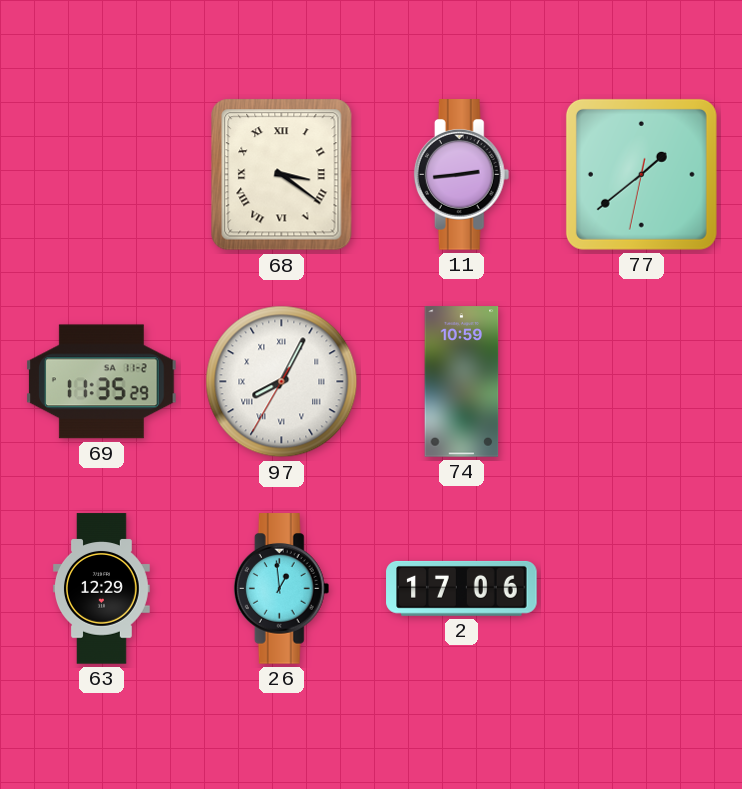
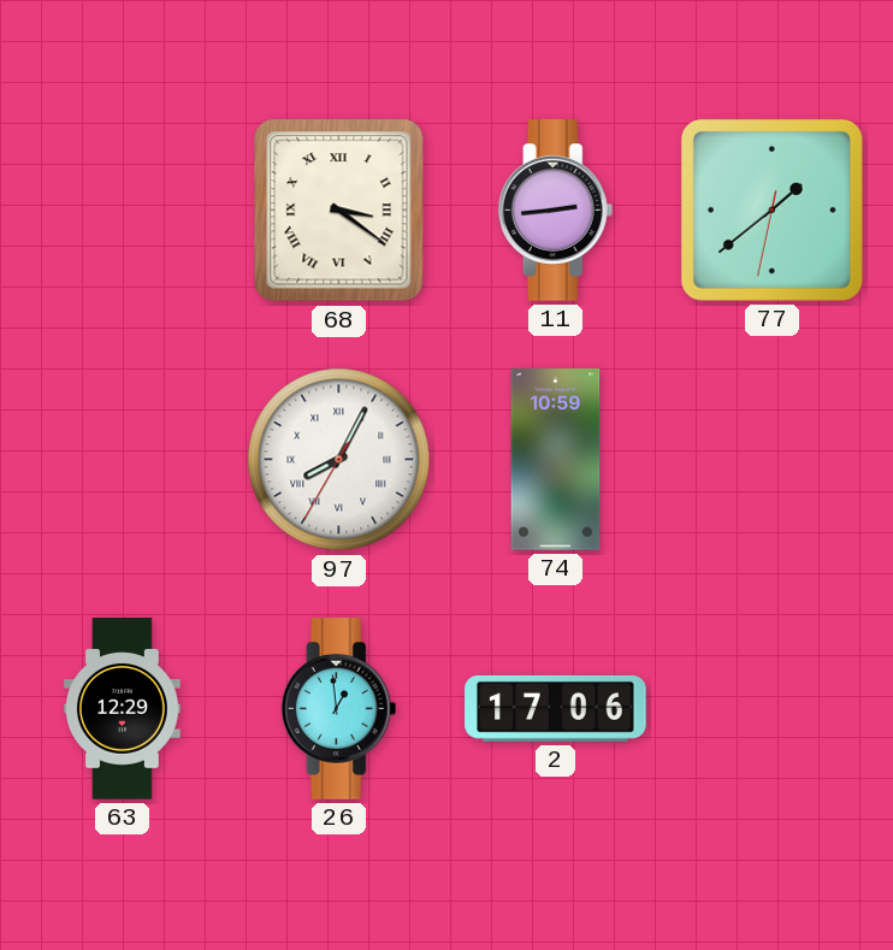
69: 11:35 -> none (102, 382)
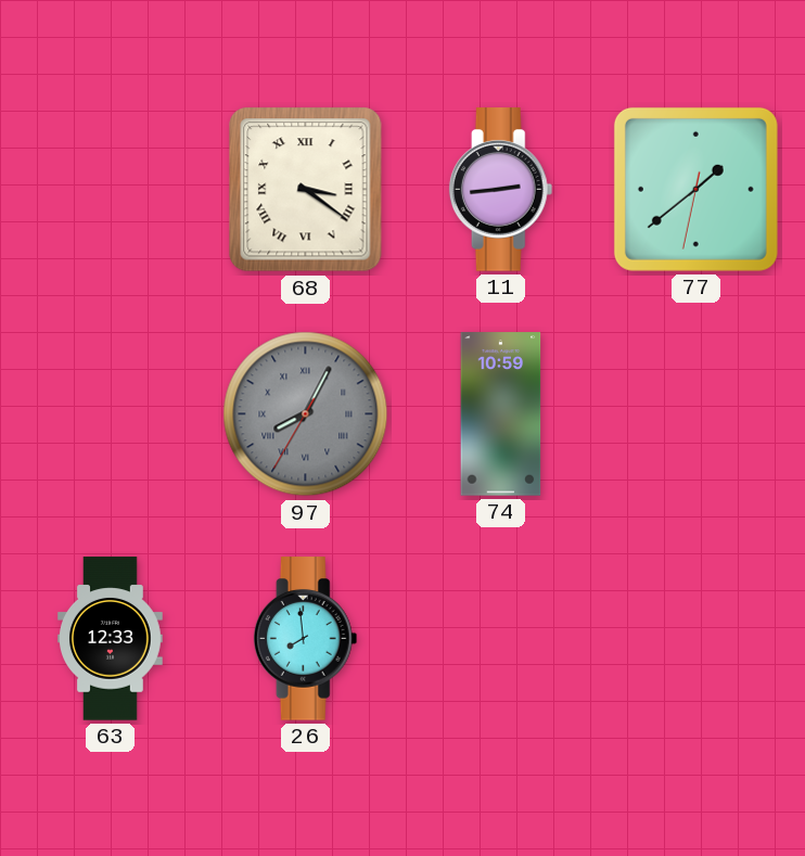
97 dial: white -> grey (306, 414)
63: 12:29 -> 12:33 (111, 639)
26: 12:59 -> 7:59 (306, 639)
2: 17:06 -> none (556, 708)
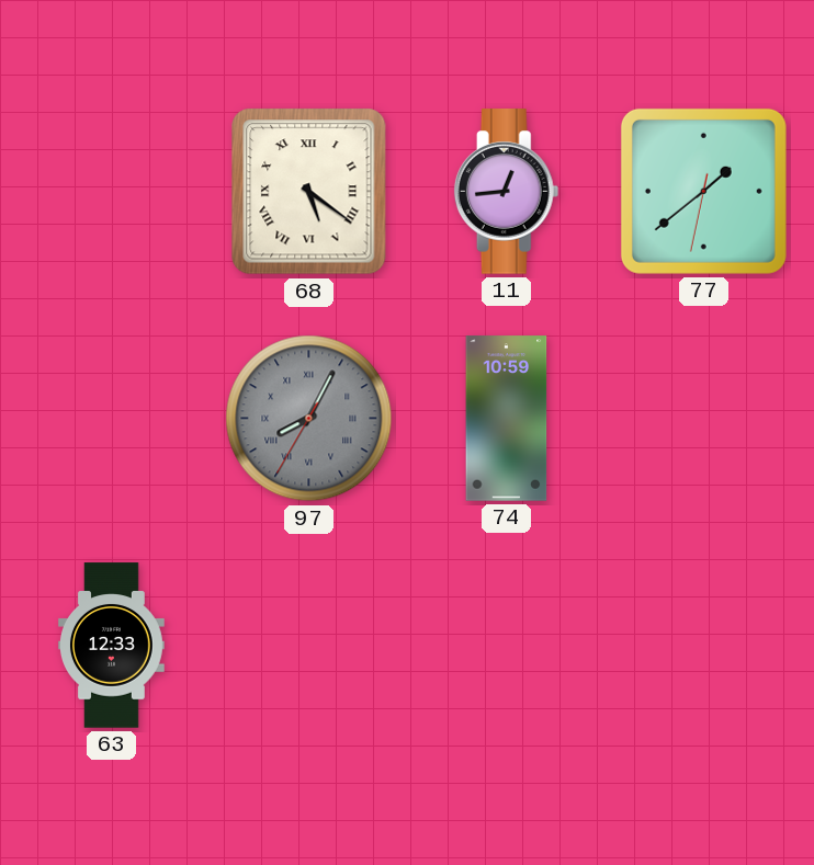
68: 3:21 -> 5:21 (309, 192)
11: 2:44 -> 12:44 (507, 192)
26: 7:59 -> none (306, 639)
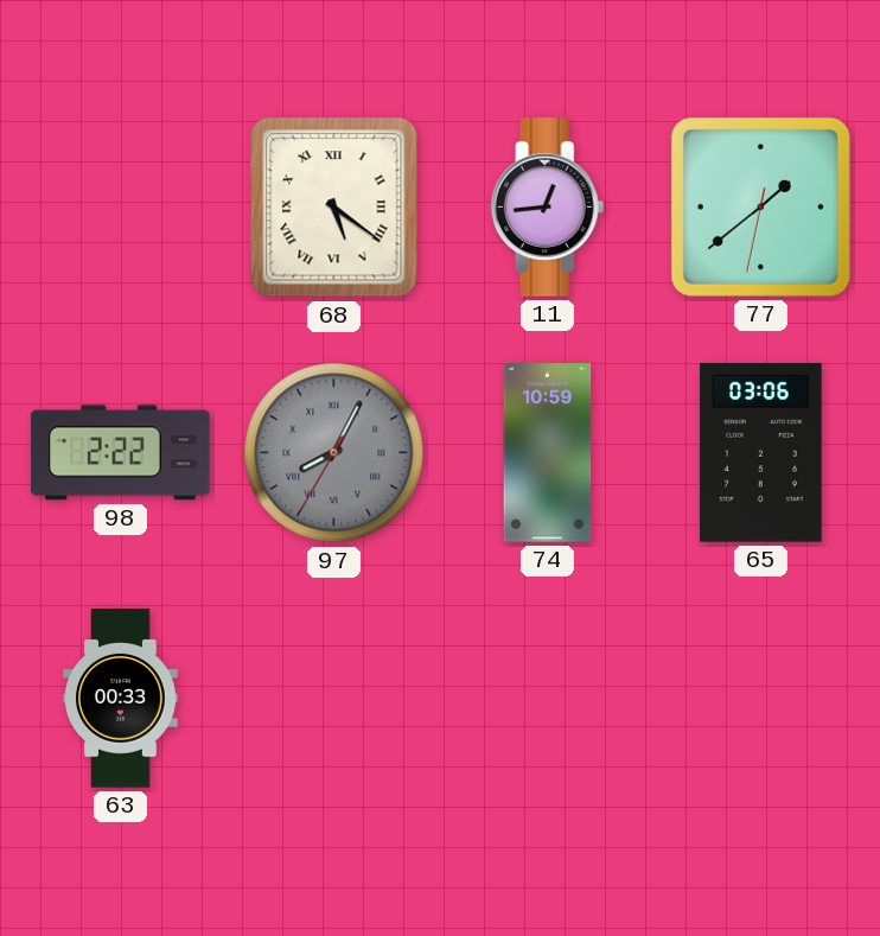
98: none -> 2:22 (121, 453)
65: none -> 03:06 (761, 453)
63: 12:33 -> 00:33 (121, 699)
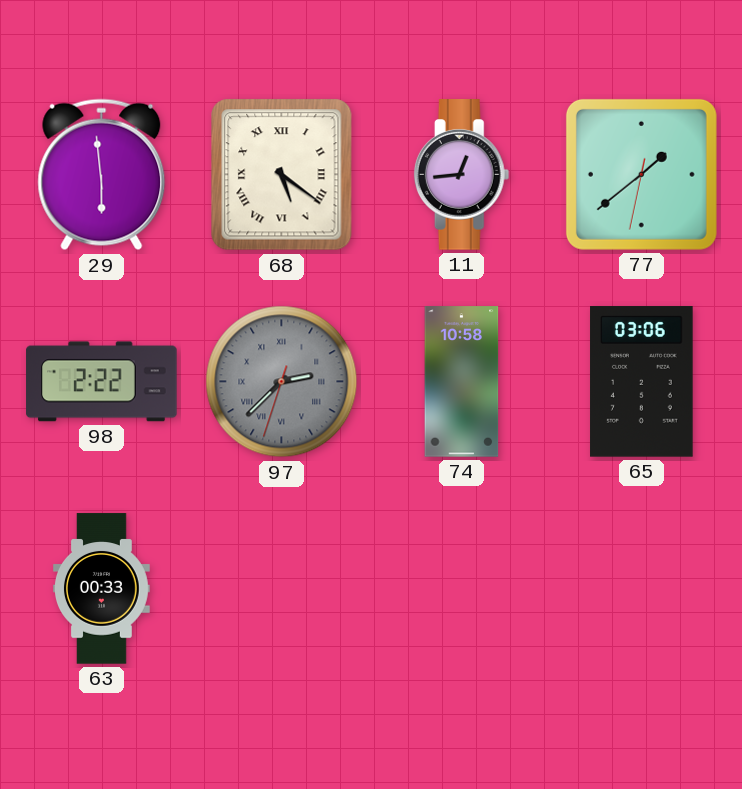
29: none -> 5:59 (102, 175)
97: 8:04 -> 2:37 (282, 382)
74: 10:59 -> 10:58 (462, 382)
